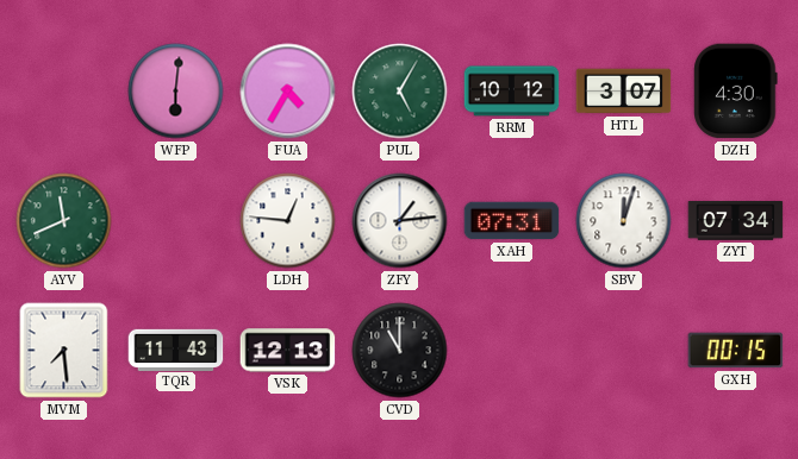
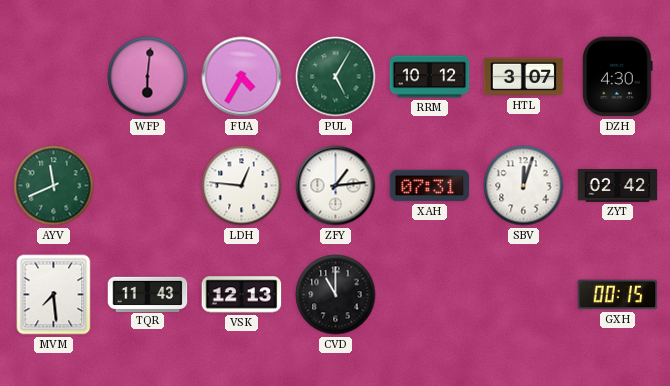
ZYT: 07:34 -> 02:42 (618, 186)
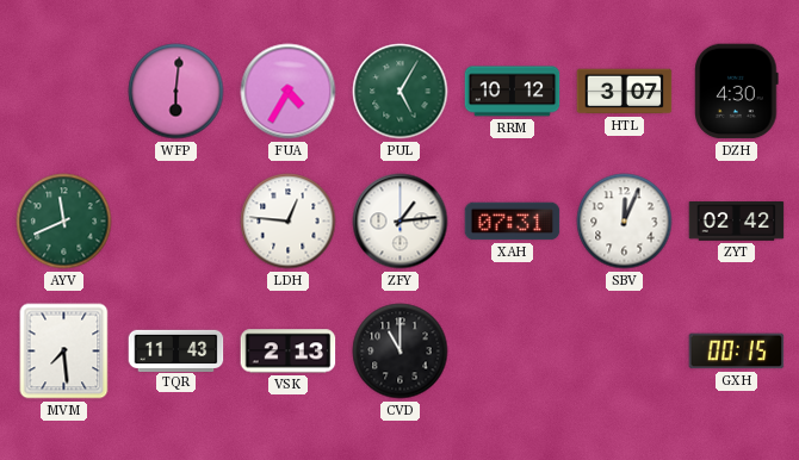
SBV: 12:03 -> 12:04 (625, 222)
VSK: 12:13 -> 2:13 (289, 352)
